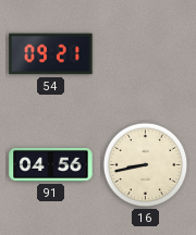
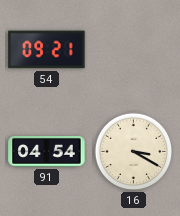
91: 04:56 -> 04:54 (47, 152)
16: 8:43 -> 3:20 (134, 152)
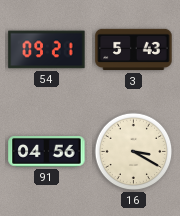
3: none -> 5:43 (134, 50)
91: 04:54 -> 04:56 (47, 152)
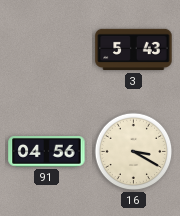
54: 09:21 -> none (47, 50)
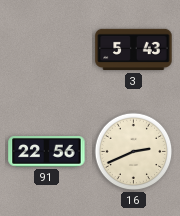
91: 04:56 -> 22:56 (47, 152)
16: 3:20 -> 2:41 (134, 152)
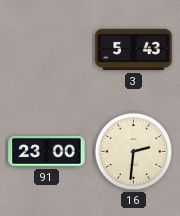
91: 22:56 -> 23:00 (47, 152)
16: 2:41 -> 2:31 (134, 152)
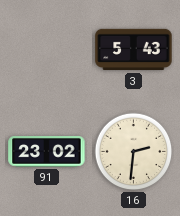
91: 23:00 -> 23:02 (47, 152)
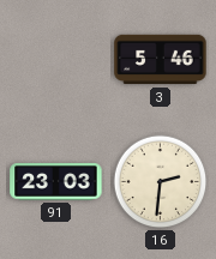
3: 5:43 -> 5:46 (161, 60)
91: 23:02 -> 23:03 (56, 182)
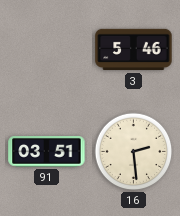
91: 23:03 -> 03:51 (47, 152)
16: 2:31 -> 2:29 (134, 152)
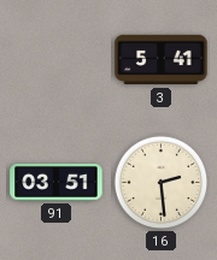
3: 5:46 -> 5:41 (162, 60)
